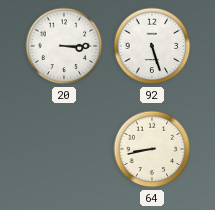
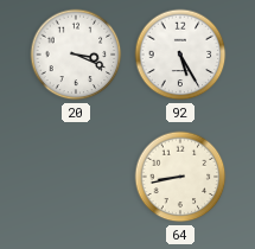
20: 3:15 -> 3:19 (76, 55)
92: 5:27 -> 5:25 (180, 55)
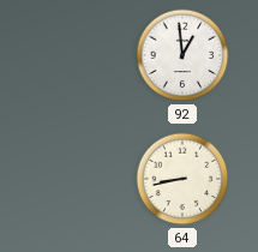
20: 3:19 -> none (76, 55)
92: 5:25 -> 12:59 (182, 55)
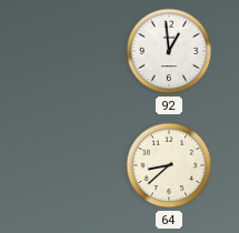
64: 8:43 -> 8:38 (169, 165)
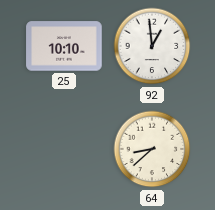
25: none -> 10:10 (64, 46)
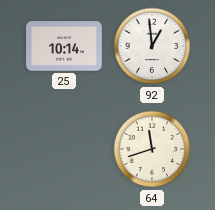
25: 10:10 -> 10:14 (64, 46)
64: 8:38 -> 11:42 (152, 149)
